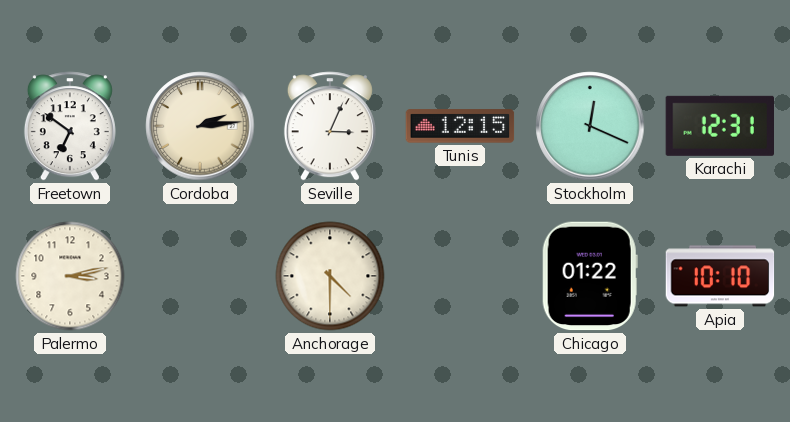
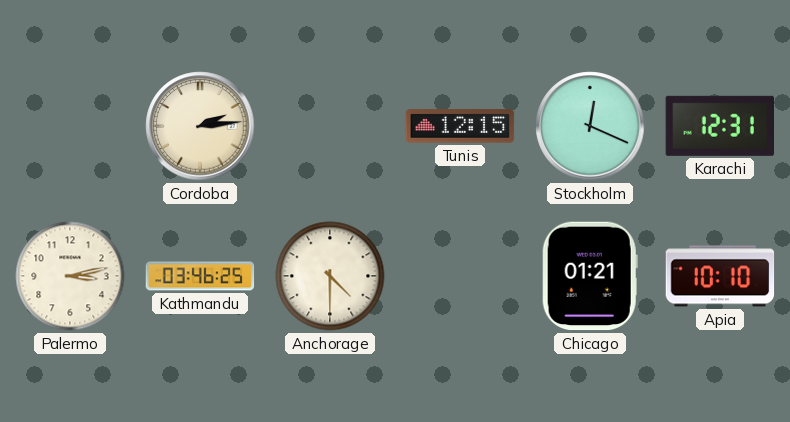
Freetown: 6:51 -> none (70, 126)
Seville: 3:04 -> none (330, 126)
Kathmandu: none -> 03:46 (200, 276)
Chicago: 01:22 -> 01:21 (590, 276)
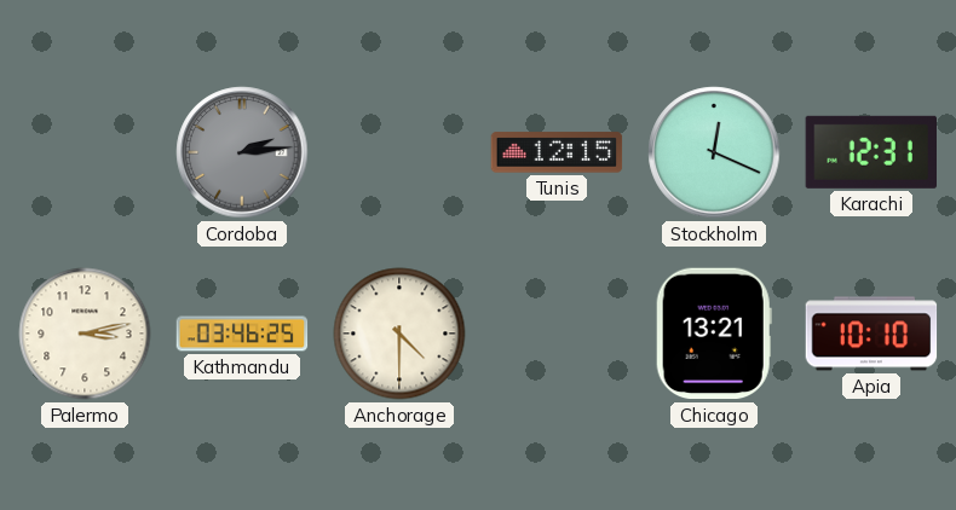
Cordoba dial: cream -> grey (242, 152)
Chicago: 01:21 -> 13:21 (714, 334)
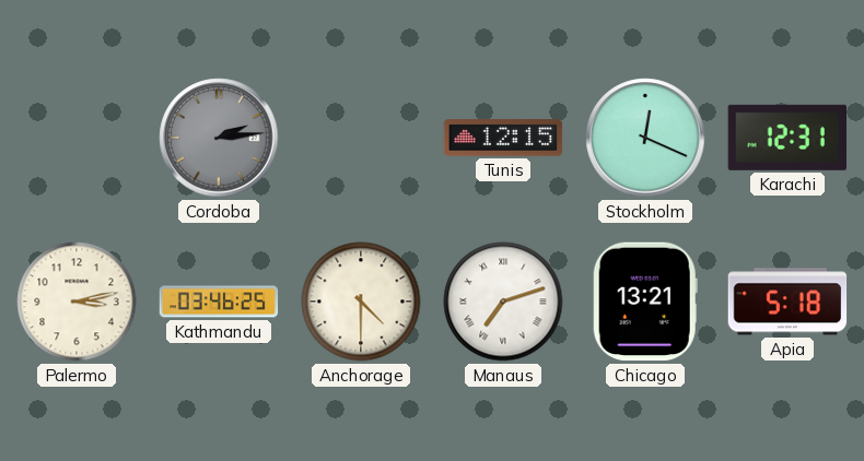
Manaus: none -> 7:12 (503, 302)
Apia: 10:10 -> 5:18 (787, 302)
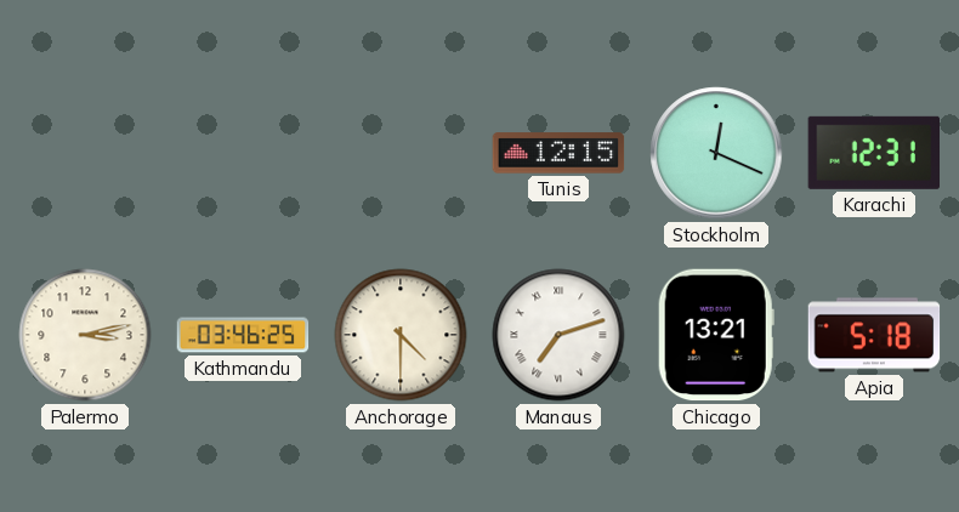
Cordoba: 2:14 -> none (219, 138)
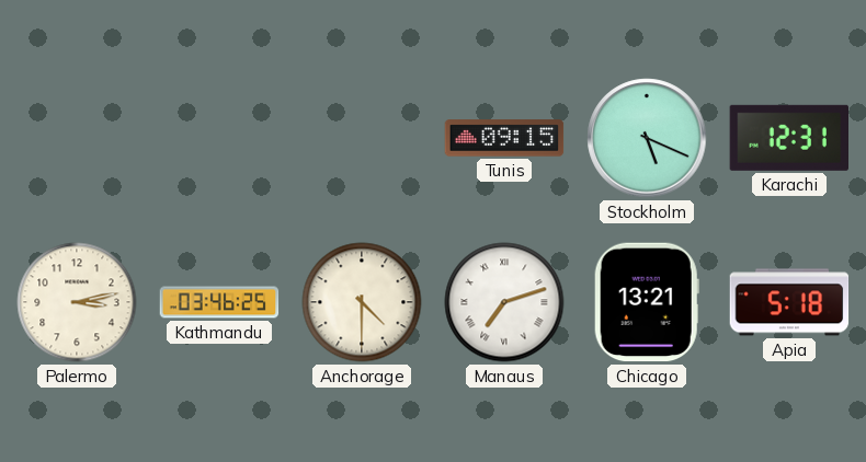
Tunis: 12:15 -> 09:15 (504, 138)
Stockholm: 12:19 -> 5:19 (647, 138)
